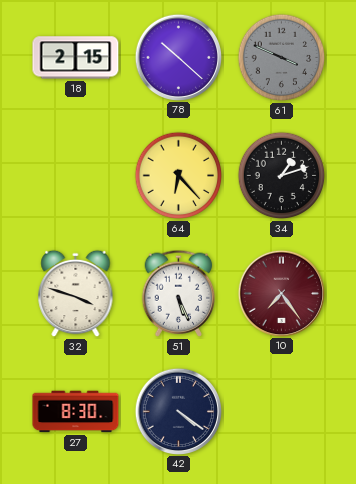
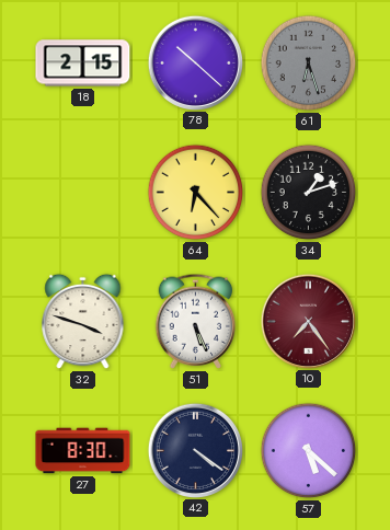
61: 3:49 -> 6:27 (309, 64)
57: none -> 5:22 (309, 451)
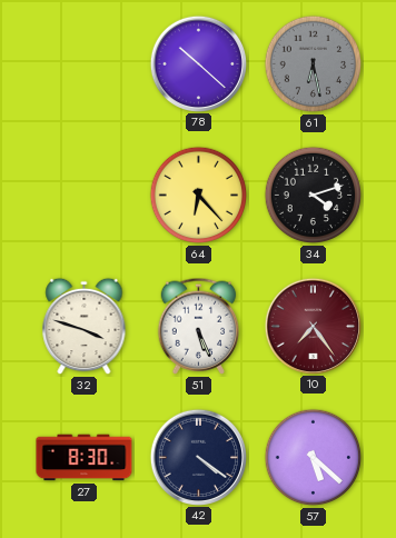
18: 2:15 -> none (83, 64)
61: 6:27 -> 6:28 (314, 64)
34: 1:12 -> 4:12 (314, 196)
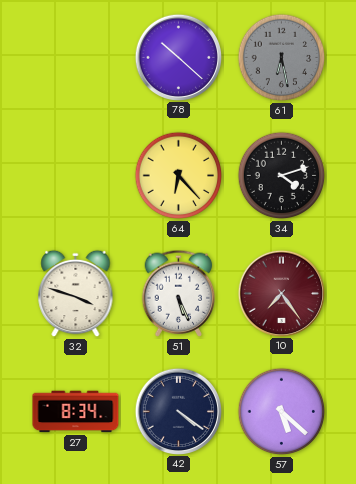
27: 8:30 -> 8:34 (76, 412)
